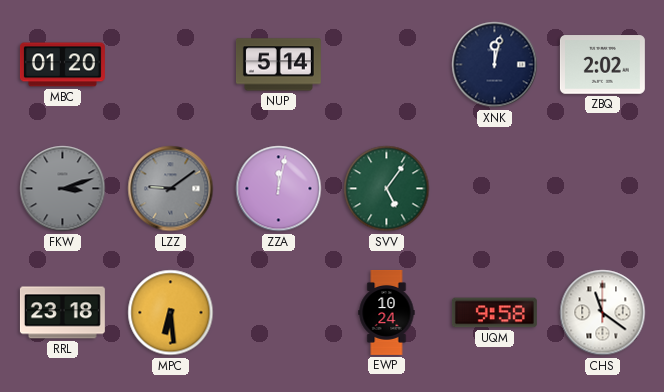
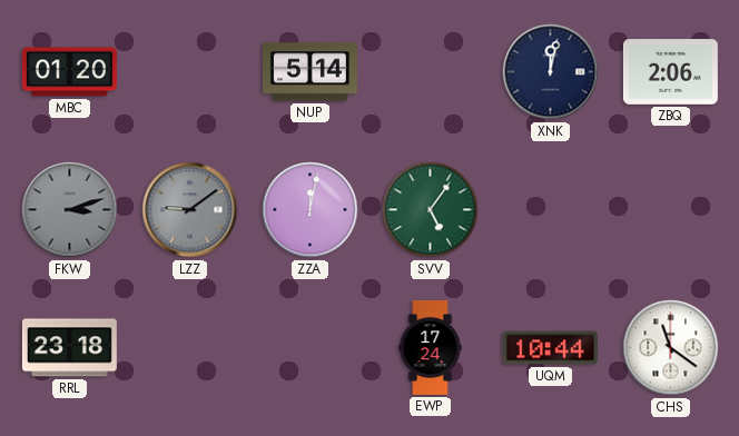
ZBQ: 2:02 -> 2:06 (670, 72)
MPC: 6:29 -> none (171, 313)
EWP: 10:24 -> 17:24 (431, 347)
UQM: 9:58 -> 10:44 (550, 348)
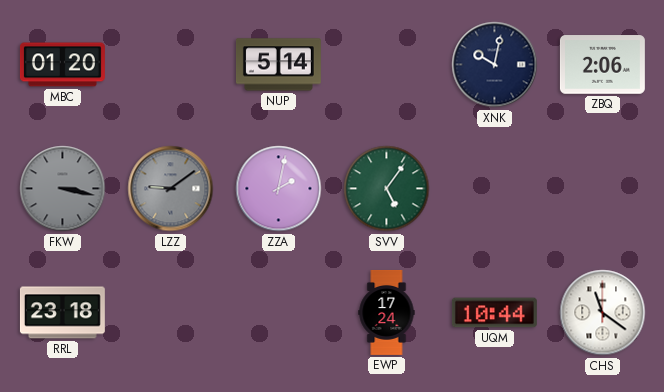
XNK: 12:02 -> 10:02 (495, 65)
FKW: 3:12 -> 3:17 (63, 189)
ZZA: 12:02 -> 2:02 (279, 189)
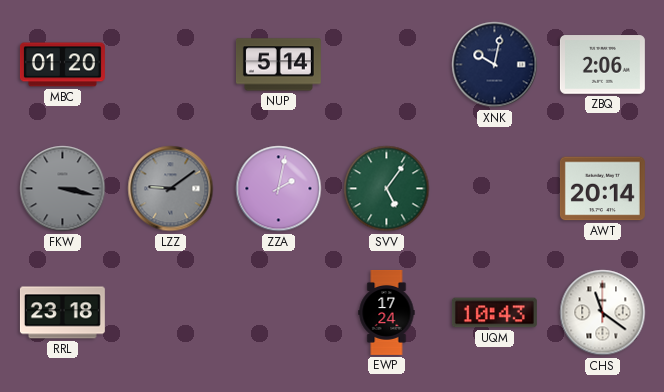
AWT: none -> 20:14 (602, 189)
UQM: 10:44 -> 10:43 (494, 313)
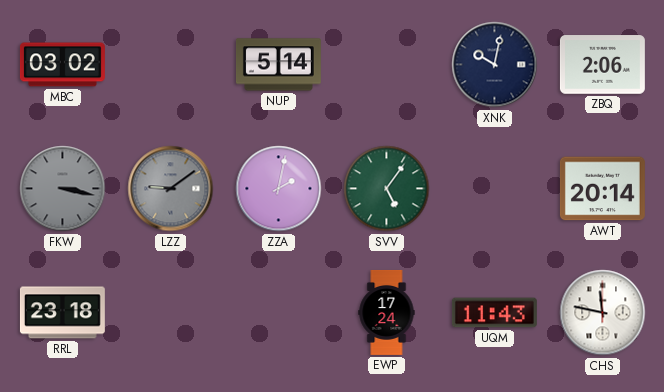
MBC: 01:20 -> 03:02 (62, 65)
UQM: 10:43 -> 11:43 (494, 313)
CHS: 11:21 -> 11:47 (603, 313)
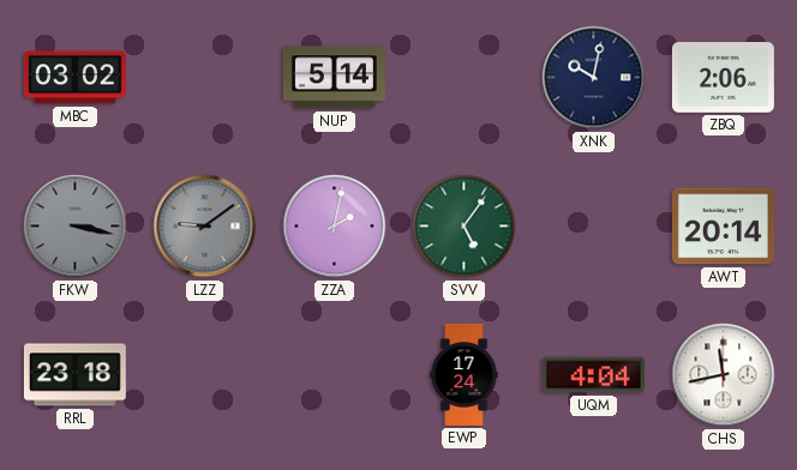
UQM: 11:43 -> 4:04 (593, 375)
CHS: 11:47 -> 11:43 (724, 375)
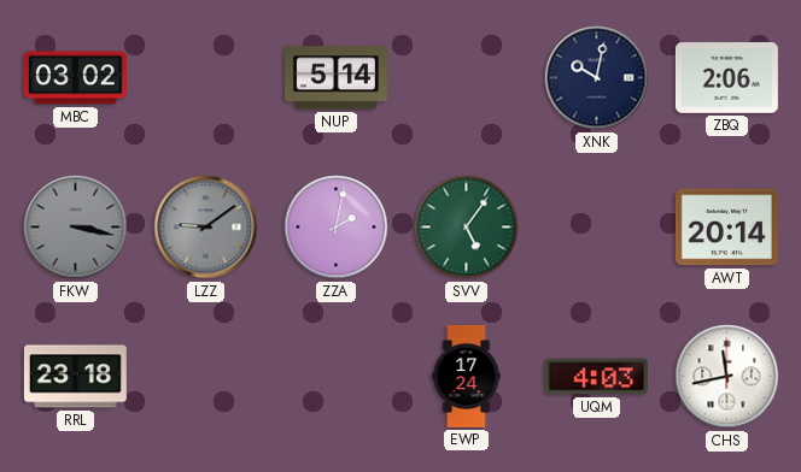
UQM: 4:04 -> 4:03 (596, 377)
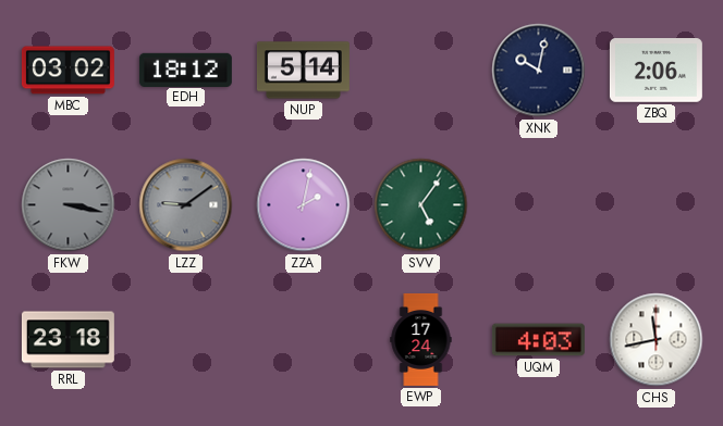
EDH: none -> 18:12 (185, 70)
AWT: 20:14 -> none (726, 228)
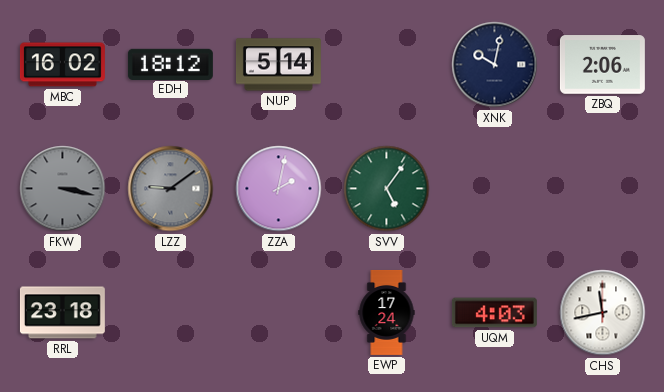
MBC: 03:02 -> 16:02 (62, 65)
